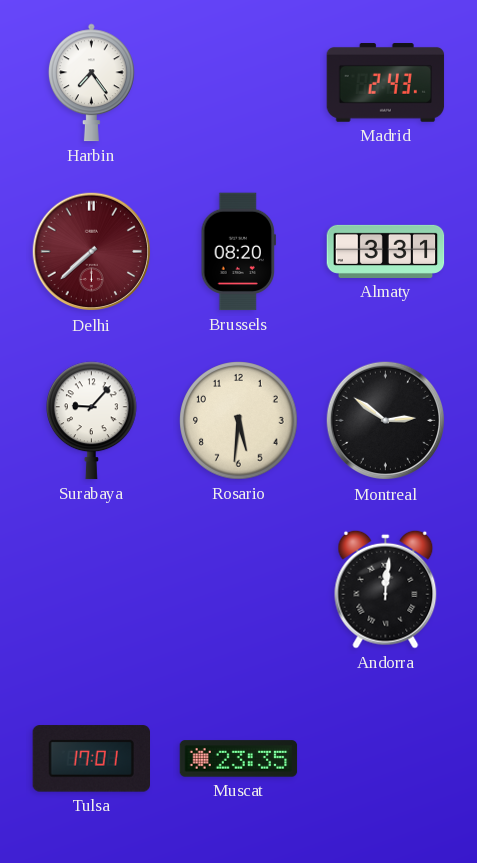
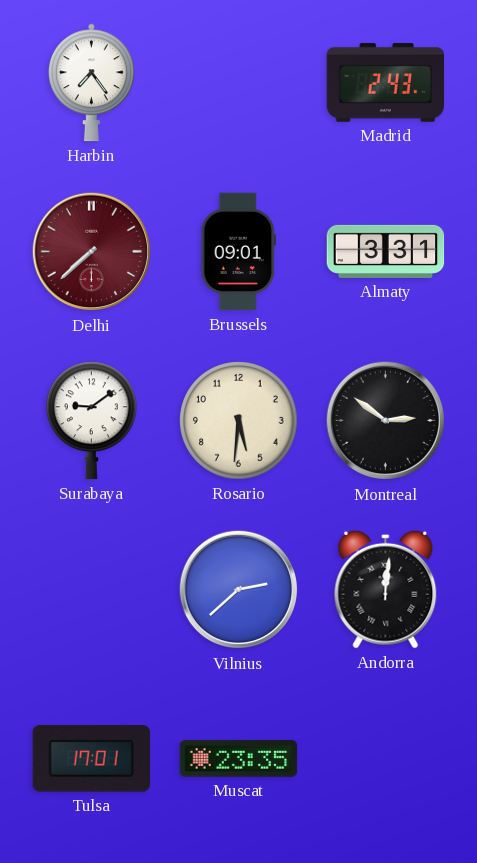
Brussels: 08:20 -> 09:01 (238, 252)
Surabaya: 9:07 -> 9:09 (92, 421)
Vilnius: none -> 2:38 (239, 590)
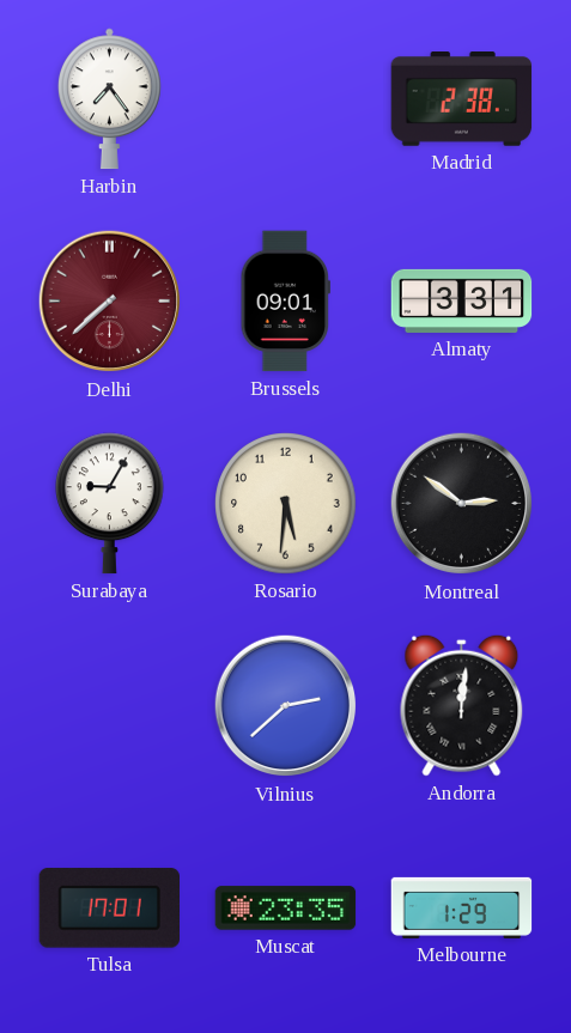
Madrid: 2:43 -> 2:38 (462, 99)
Surabaya: 9:09 -> 9:05 (110, 504)
Melbourne: none -> 1:29 (462, 907)
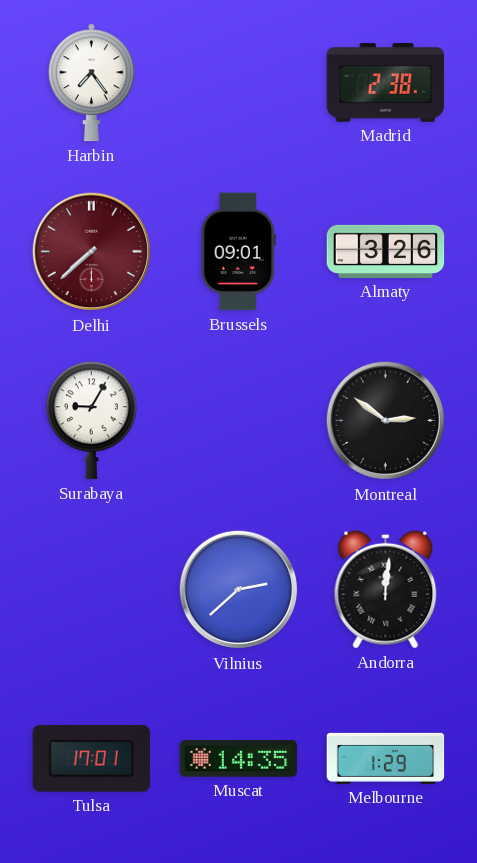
Almaty: 3:31 -> 3:26 (386, 251)
Rosario: 5:31 -> none (286, 504)
Muscat: 23:35 -> 14:35 (239, 759)
